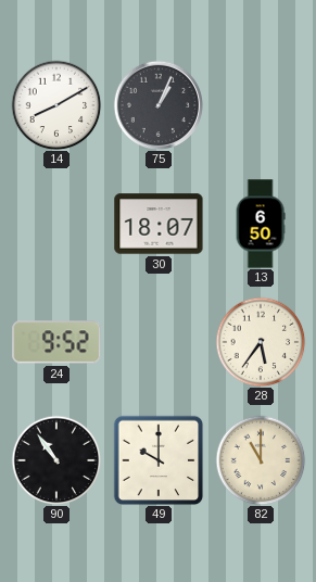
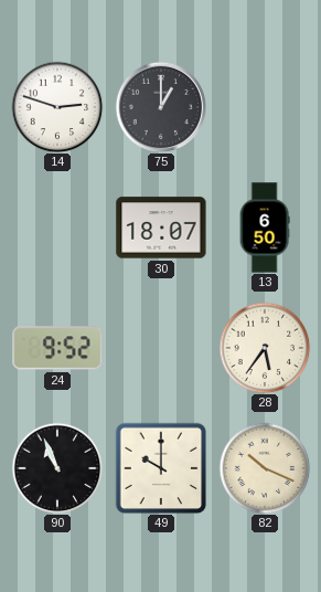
14: 8:10 -> 2:48 (57, 107)
75: 1:04 -> 1:00 (161, 107)
90: 10:54 -> 10:56 (57, 468)
82: 11:00 -> 10:19 (265, 468)
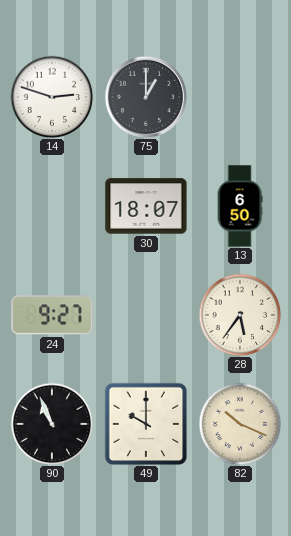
24: 9:52 -> 9:27 (52, 315)
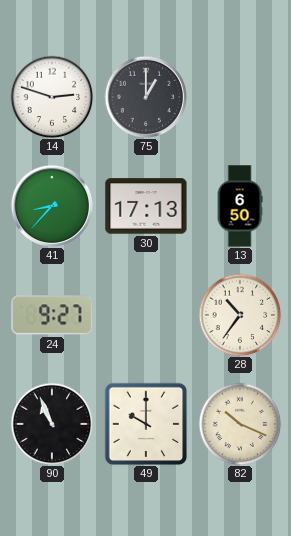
41: none -> 8:37 (52, 206)
30: 18:07 -> 17:13 (146, 206)
28: 5:36 -> 10:36 (240, 315)
